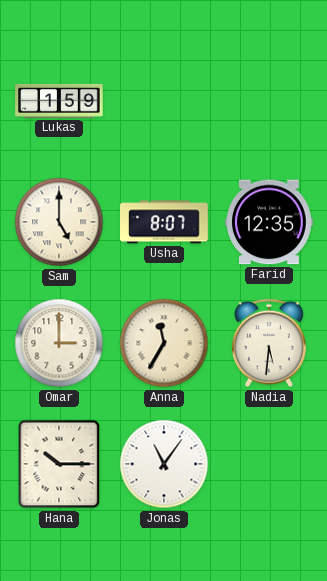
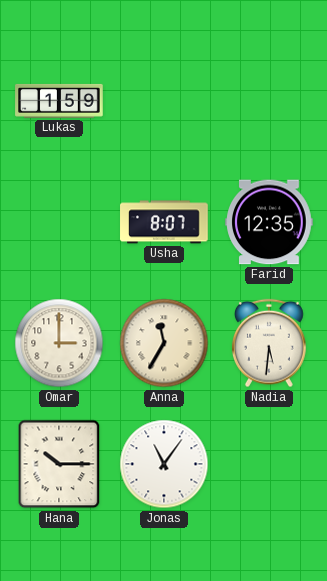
Sam: 5:00 -> none (59, 222)
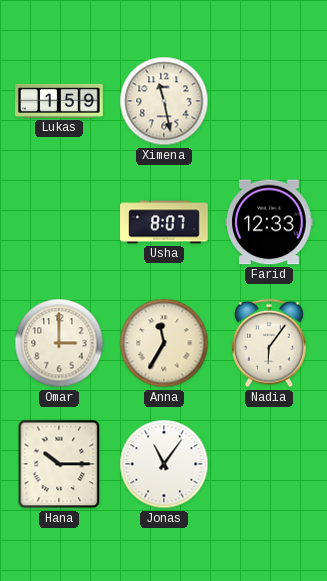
Ximena: none -> 11:28 (164, 101)
Farid: 12:35 -> 12:33 (269, 222)
Nadia: 5:31 -> 6:06 (269, 343)
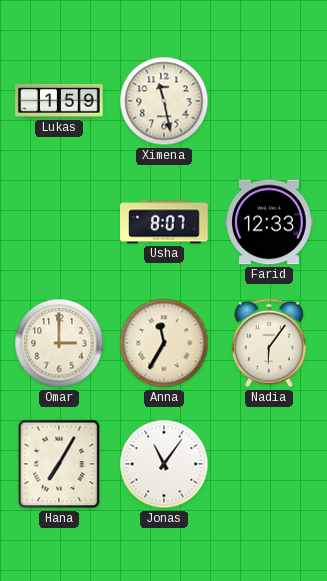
Hana: 10:15 -> 7:05 (59, 464)
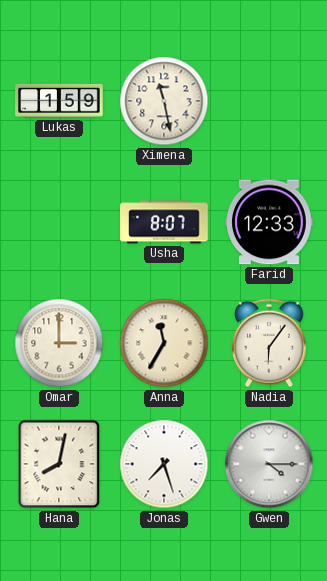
Hana: 7:05 -> 8:02 (59, 464)
Jonas: 11:06 -> 7:27 (164, 464)
Gwen: none -> 4:15 (269, 464)
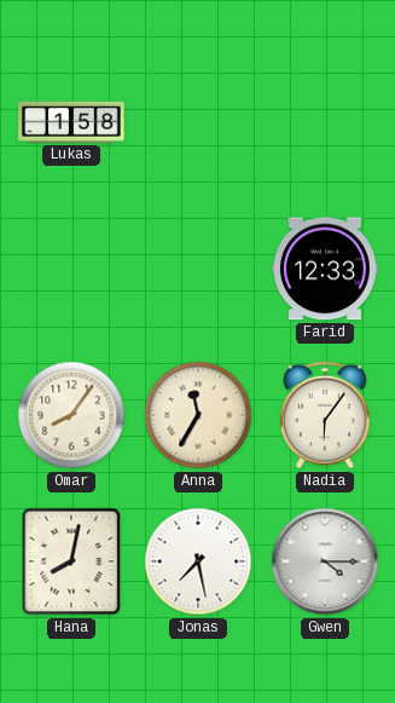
Lukas: 1:59 -> 1:58 (71, 122)
Ximena: 11:28 -> none (164, 101)
Usha: 8:07 -> none (164, 222)
Omar: 3:00 -> 8:06 (71, 415)
Jonas: 7:27 -> 7:28 (198, 561)
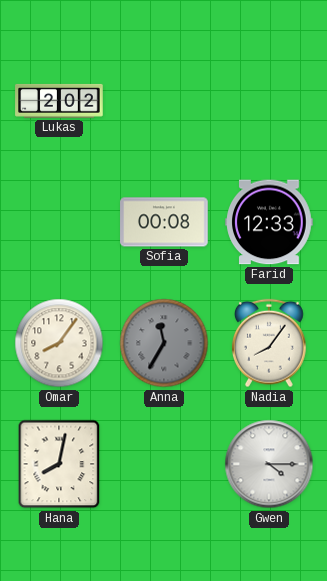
Lukas: 1:58 -> 2:02 (59, 101)
Sofia: none -> 00:08 (164, 222)
Anna dial: cream -> grey (164, 343)
Nadia: 6:06 -> 8:06 (269, 343)
Jonas: 7:28 -> none (198, 561)
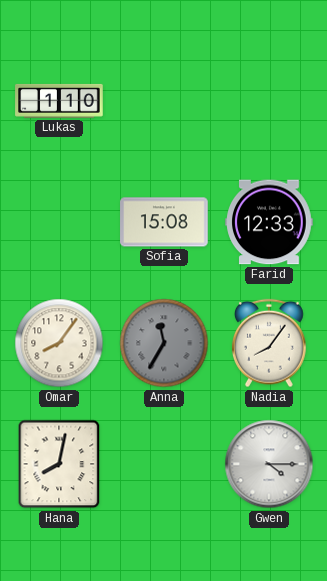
Lukas: 2:02 -> 1:10 (59, 101)
Sofia: 00:08 -> 15:08 (164, 222)
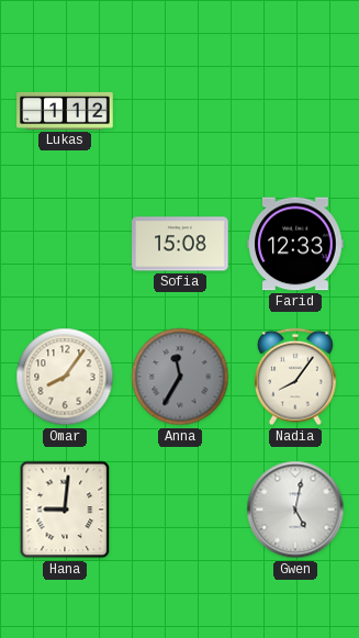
Lukas: 1:10 -> 1:12 (65, 111)
Hana: 8:02 -> 9:01 (65, 510)
Gwen: 4:15 -> 5:02 (295, 510)
